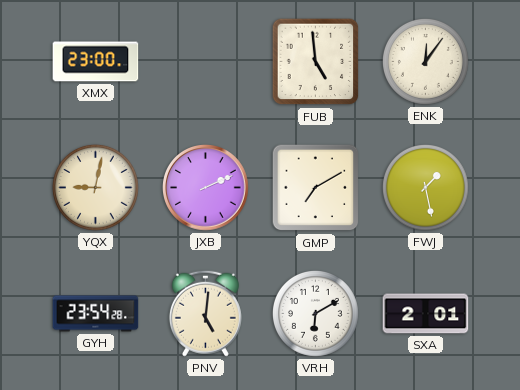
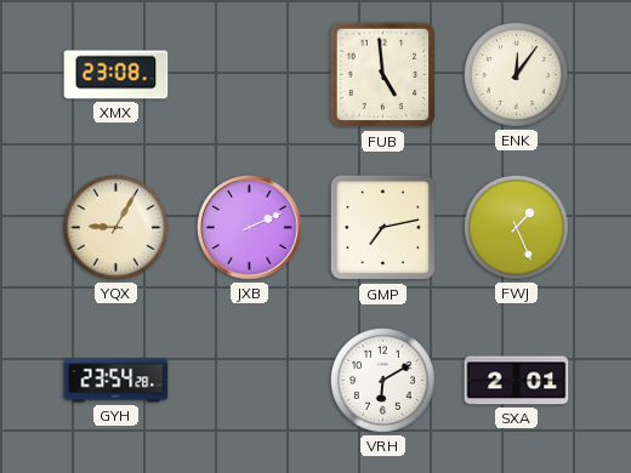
XMX: 23:00 -> 23:08 (116, 75)
YQX: 9:02 -> 9:05 (115, 227)
GMP: 7:10 -> 7:13 (383, 228)
FWJ: 1:28 -> 1:26 (516, 227)
PNV: 5:01 -> none (205, 313)
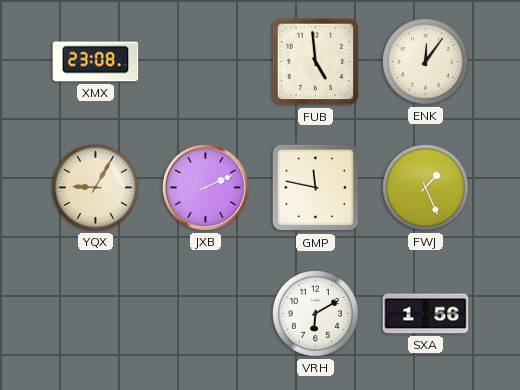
GMP: 7:13 -> 11:47 (316, 188)
GYH: 23:54 -> none (116, 381)
SXA: 2:01 -> 1:56 (426, 314)
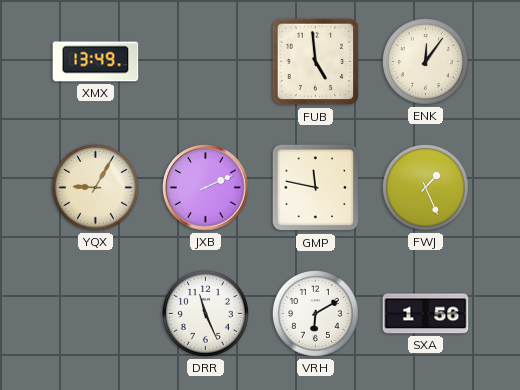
XMX: 23:08 -> 13:49 (96, 62)
DRR: none -> 11:26 (205, 313)
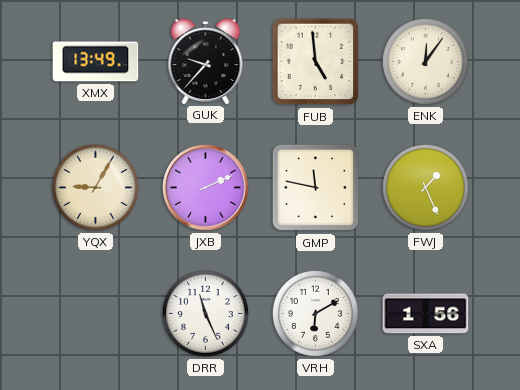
GUK: none -> 9:37 (206, 62)
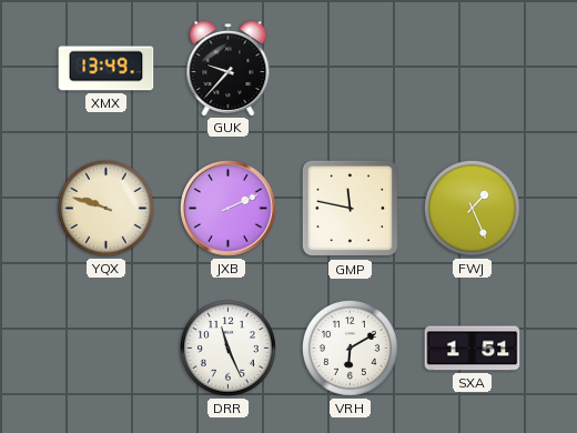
FUB: 4:59 -> none (316, 62)
ENK: 12:06 -> none (425, 61)
YQX: 9:05 -> 9:48 (105, 208)
SXA: 1:56 -> 1:51 (473, 349)
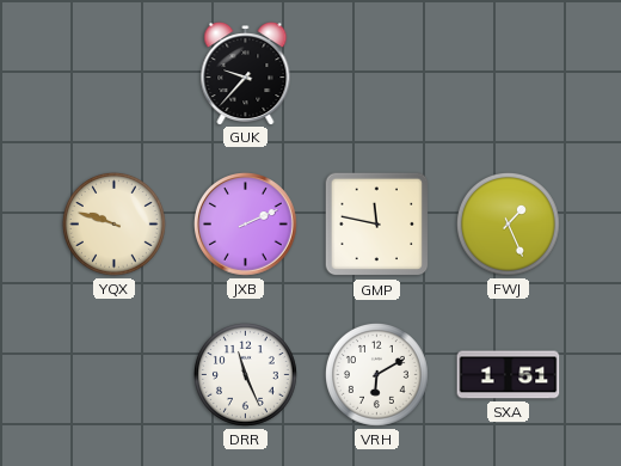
XMX: 13:49 -> none (107, 69)
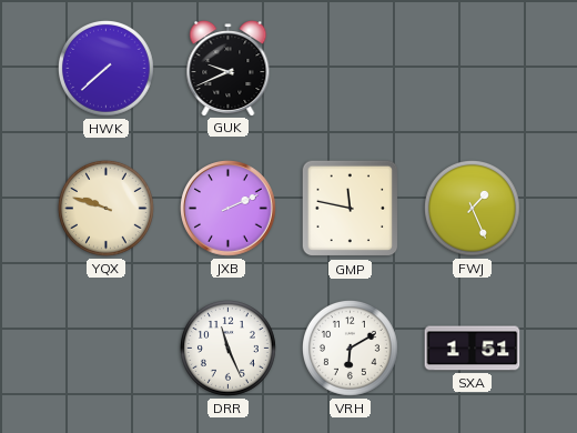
HWK: none -> 7:38 (105, 68)
GUK: 9:37 -> 9:41 (229, 69)
